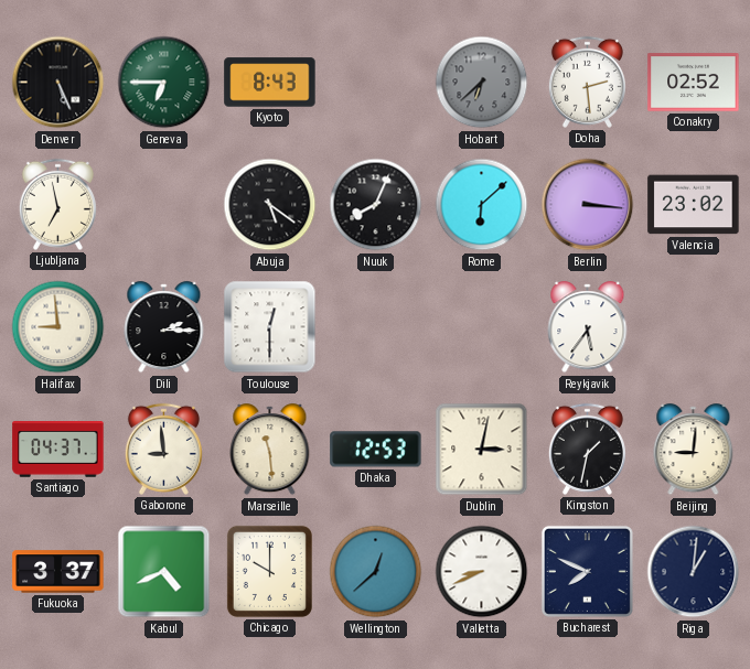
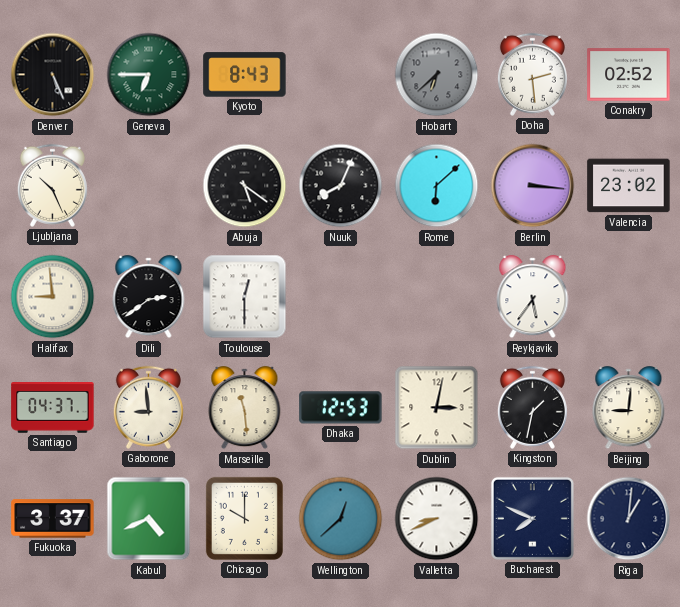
Ljubljana: 6:58 -> 10:26 (52, 185)
Dili: 2:15 -> 2:39 (149, 297)
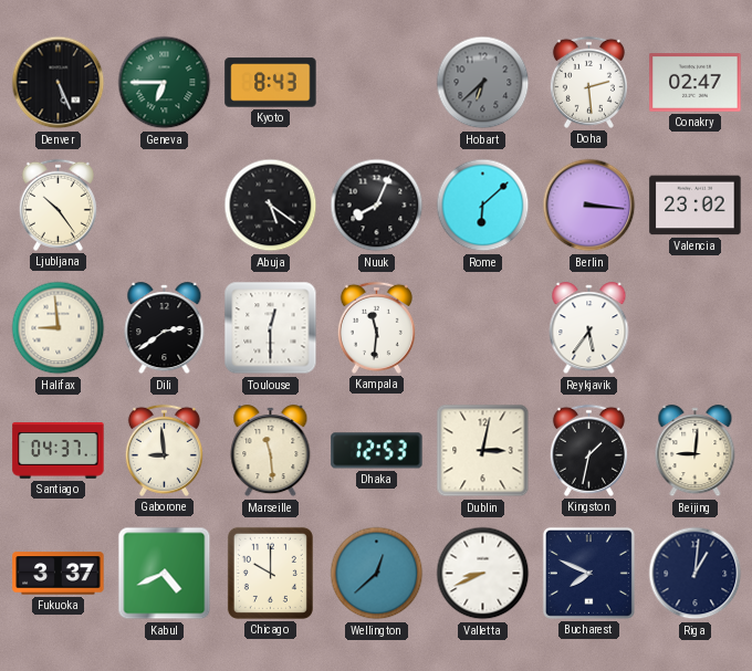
Conakry: 02:52 -> 02:47 (696, 83)
Ljubljana: 10:26 -> 10:24 (58, 205)
Kampala: none -> 11:31 (376, 327)
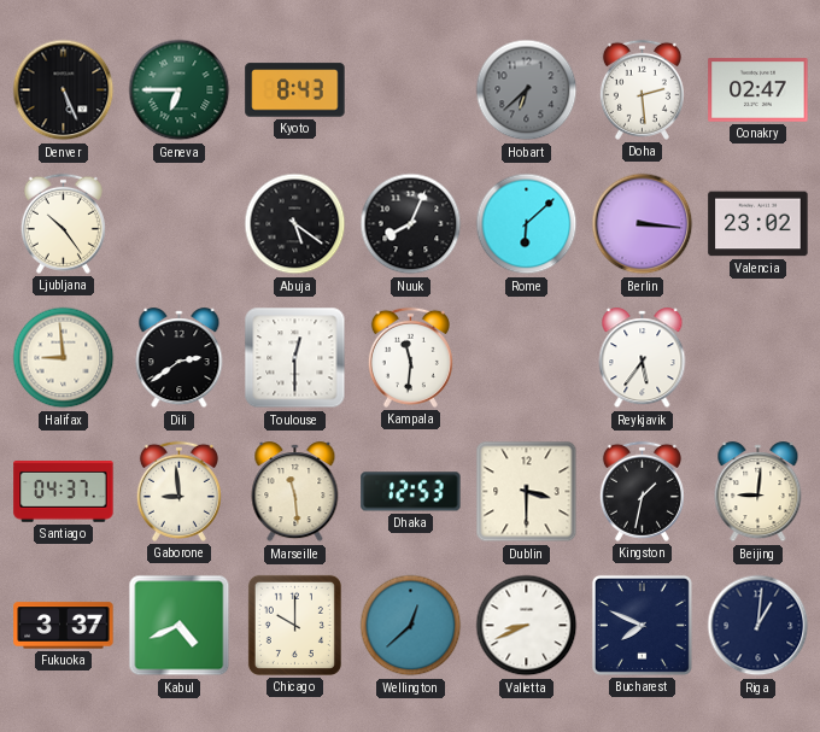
Dublin: 3:02 -> 3:30 (527, 492)
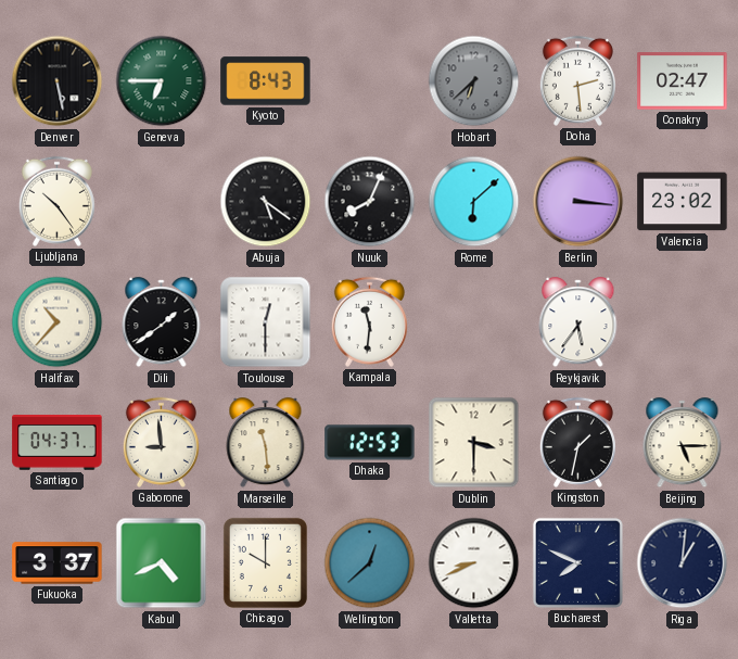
Denver: 5:26 -> 5:28 (58, 81)
Halifax: 8:59 -> 10:37 (58, 322)
Dili: 2:39 -> 1:39 (162, 322)
Beijing: 9:01 -> 5:15 (683, 443)
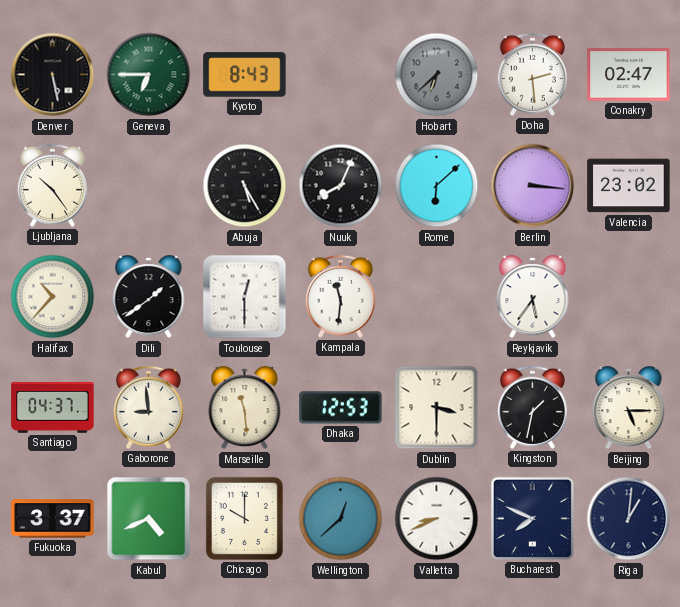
Abuja: 5:21 -> 5:25 (245, 186)
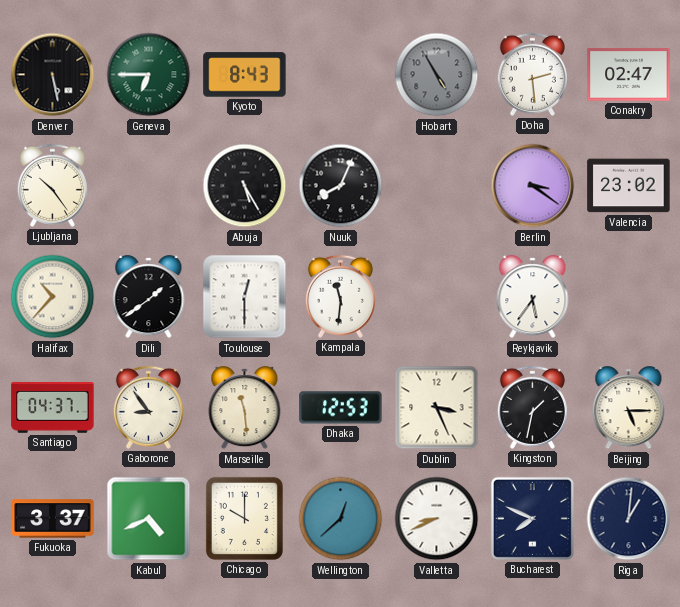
Hobart: 6:38 -> 4:55 (437, 75)
Rome: 6:08 -> none (437, 186)
Berlin: 3:16 -> 3:21 (533, 186)
Gaborone: 8:59 -> 8:54 (148, 407)
Dublin: 3:30 -> 3:26 (437, 408)
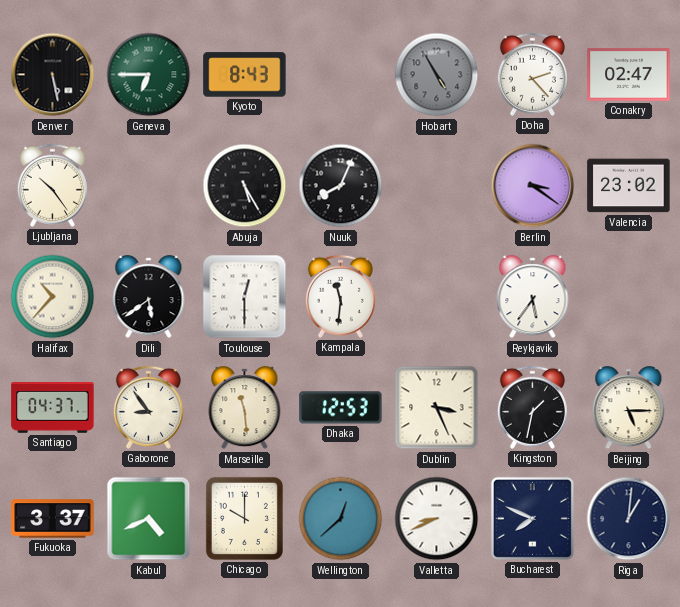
Doha: 2:29 -> 2:23 (532, 74)
Dili: 1:39 -> 5:39 (149, 297)
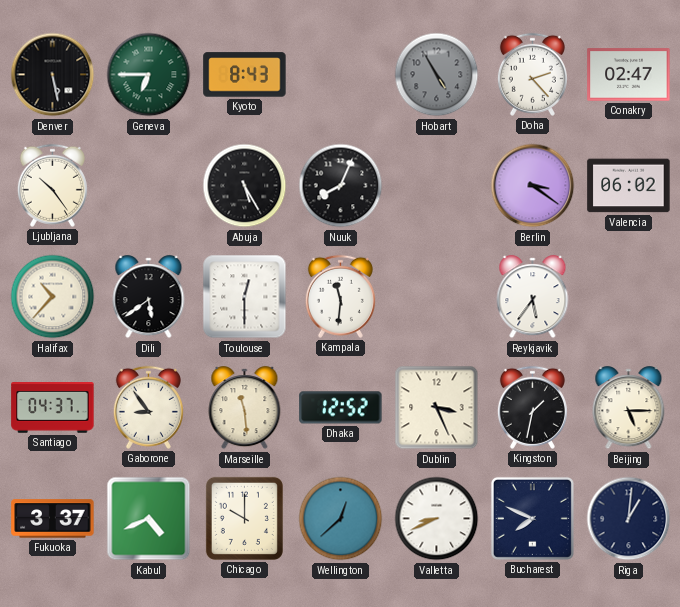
Valencia: 23:02 -> 06:02 (629, 186)
Dhaka: 12:53 -> 12:52 (341, 408)
